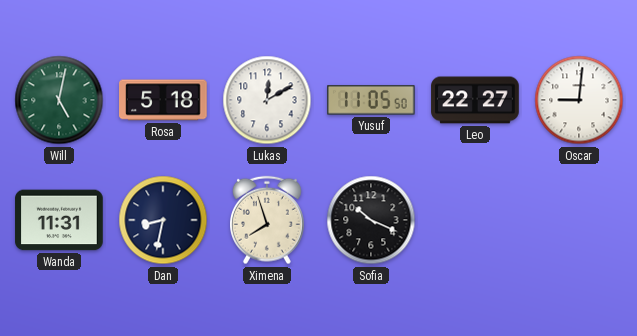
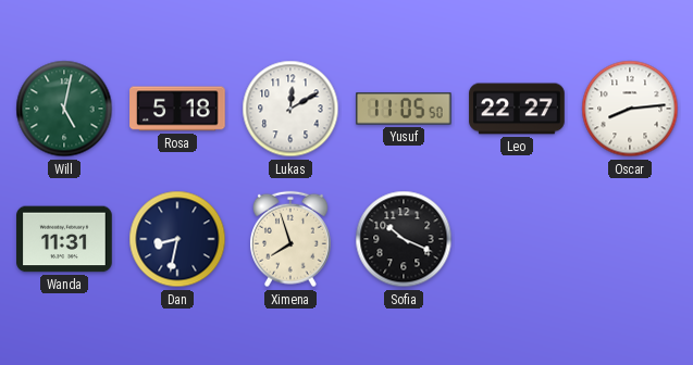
Oscar: 9:01 -> 8:14 (630, 109)
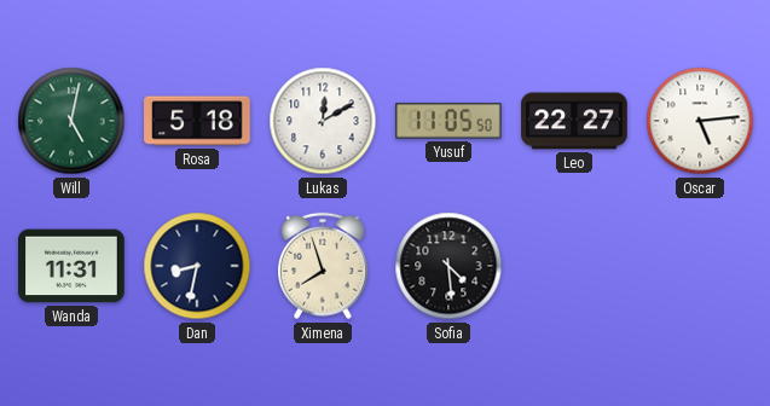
Oscar: 8:14 -> 5:14 (700, 121)
Sofia: 10:19 -> 4:29 (448, 266)
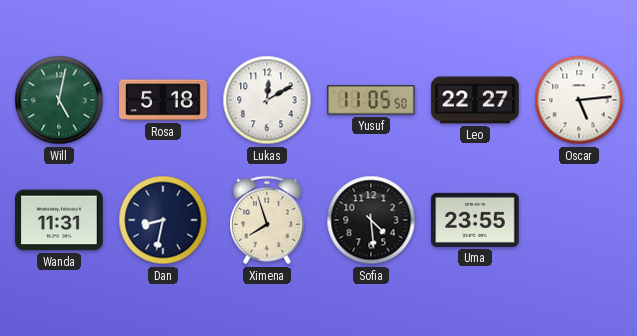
Uma: none -> 23:55 (475, 220)
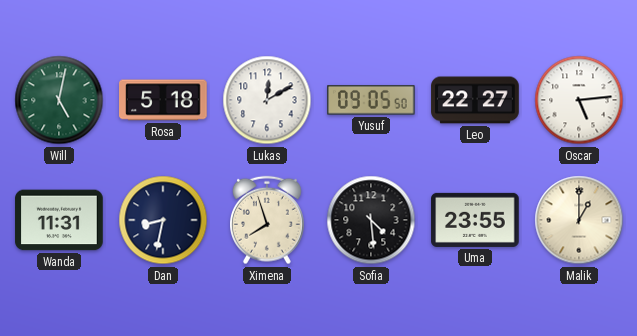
Yusuf: 11:05 -> 09:05 (372, 101)
Malik: none -> 1:00 (579, 220)
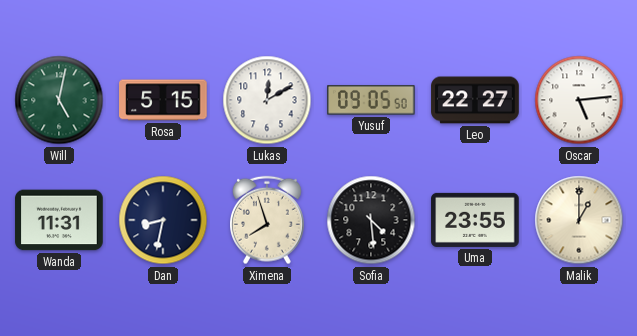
Rosa: 5:18 -> 5:15 (163, 100)
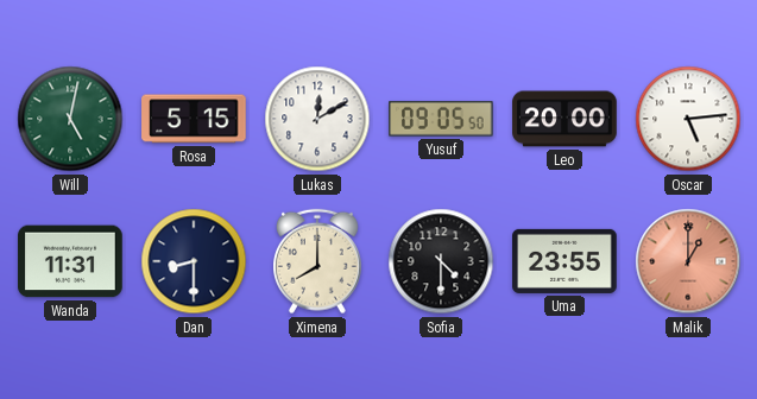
Leo: 22:27 -> 20:00 (564, 119)
Dan: 8:32 -> 8:30 (194, 261)
Ximena: 7:57 -> 8:00 (318, 261)
Sofia: 4:29 -> 4:30 (441, 261)
Malik dial: cream -> salmon (688, 261)
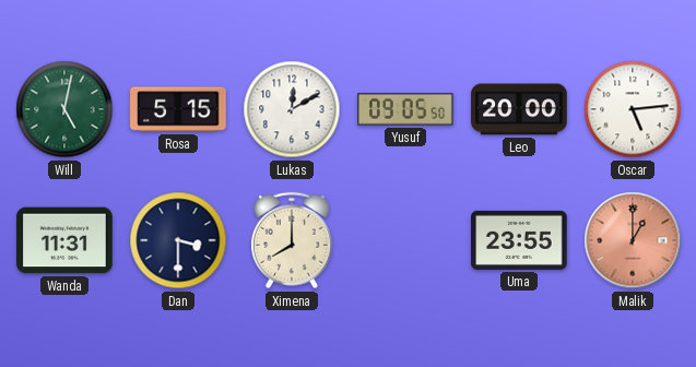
Dan: 8:30 -> 3:30 (178, 240)
Sofia: 4:30 -> none (441, 261)
